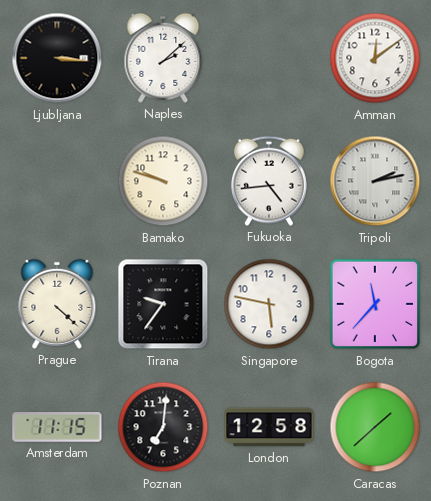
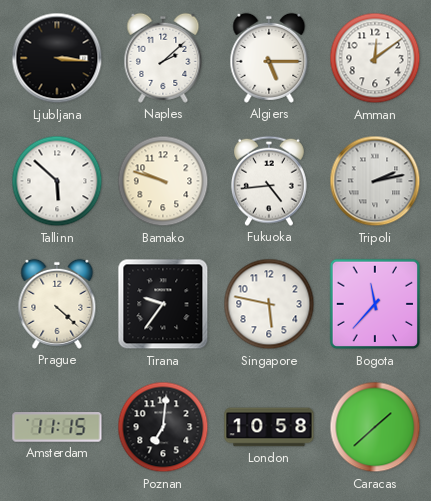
Algiers: none -> 5:15 (269, 58)
Tallinn: none -> 5:52 (57, 181)
London: 12:58 -> 10:58 (269, 427)
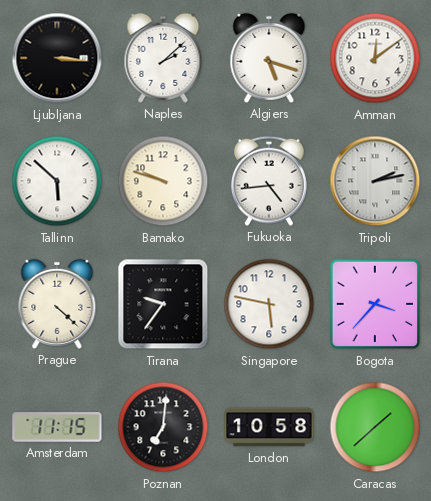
Algiers: 5:15 -> 5:18 (269, 58)
Bogota: 11:37 -> 3:37 (375, 304)
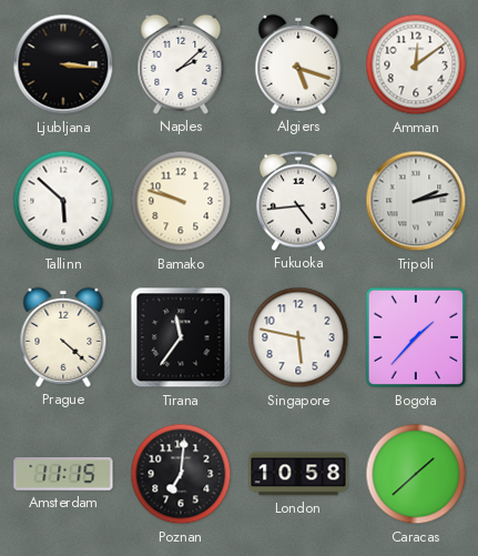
Tirana: 9:36 -> 11:36 (181, 337)
Bogota: 3:37 -> 1:37 (416, 337)
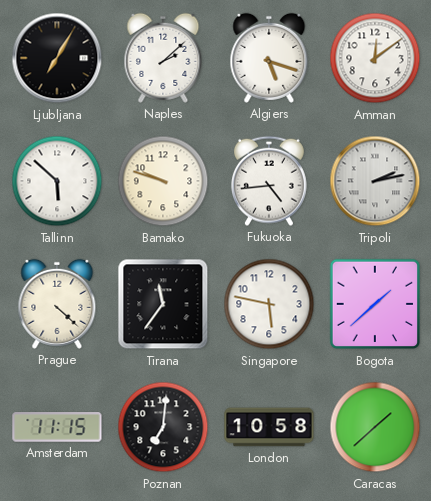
Ljubljana: 3:16 -> 7:05 (57, 58)
Bogota: 1:37 -> 1:38 (375, 304)
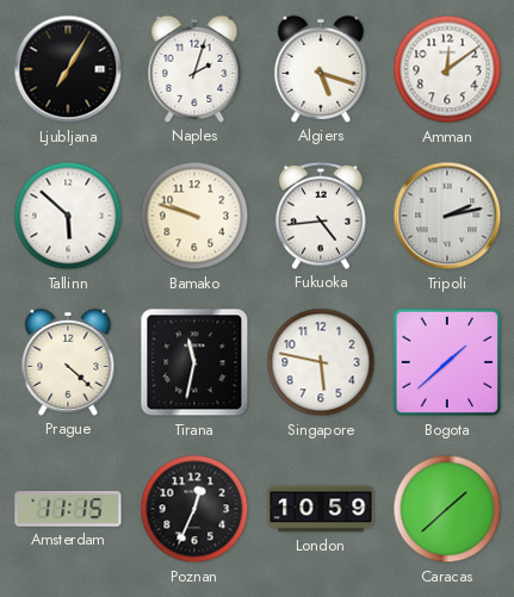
Naples: 2:08 -> 2:03 (194, 69)
Tirana: 11:36 -> 11:32 (194, 362)
Poznan: 7:01 -> 12:34 (194, 509)
London: 10:58 -> 10:59 (321, 509)
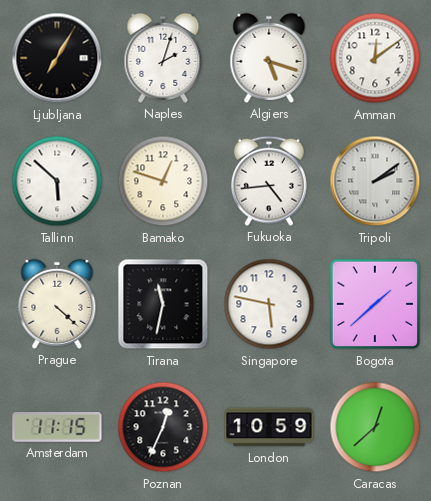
Bamako: 9:48 -> 12:48 (163, 181)
Tripoli: 2:13 -> 2:09 (375, 181)
Caracas: 1:38 -> 12:38 (375, 427)
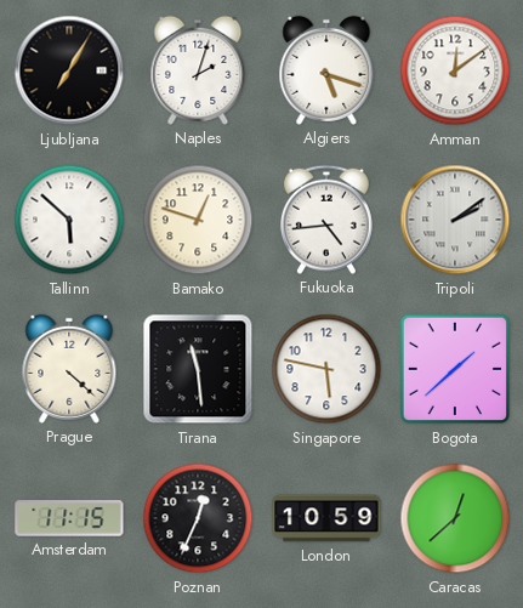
Tirana: 11:32 -> 11:29 (198, 369)
